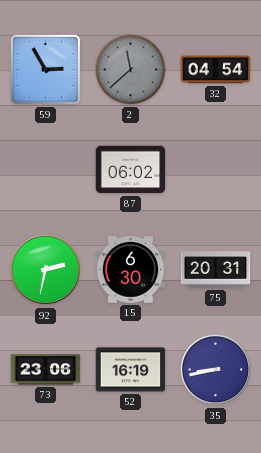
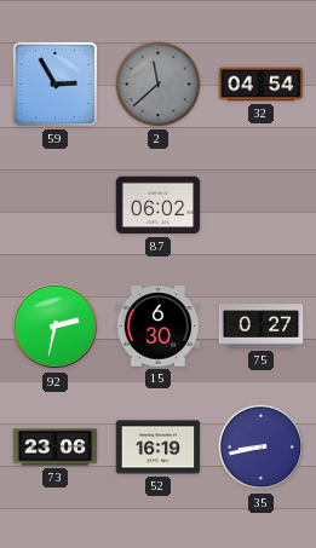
75: 20:31 -> 0:27 (262, 327)
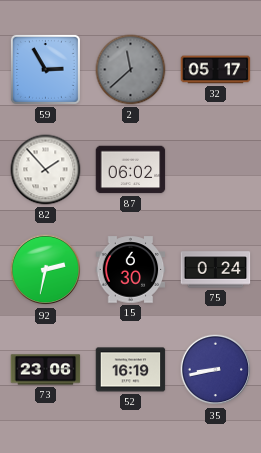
32: 04:54 -> 05:17 (216, 70)
82: none -> 1:53 (46, 170)
75: 0:27 -> 0:24 (216, 270)
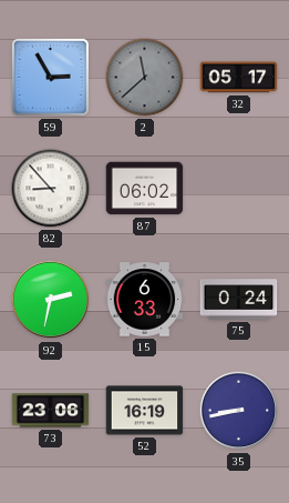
82: 1:53 -> 8:53 (51, 189)
15: 6:30 -> 6:33 (145, 300)
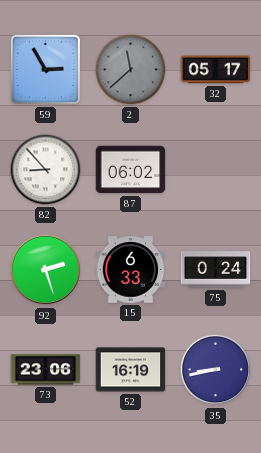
92: 2:32 -> 2:27 (46, 270)
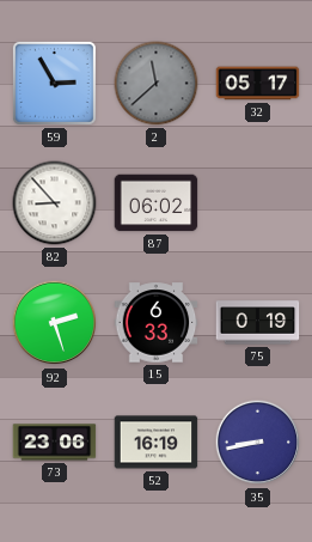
75: 0:24 -> 0:19 (258, 323)
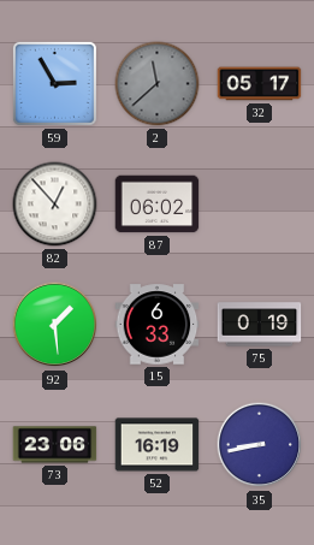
82: 8:53 -> 12:53 (55, 205)
92: 2:27 -> 1:29 (55, 325)
